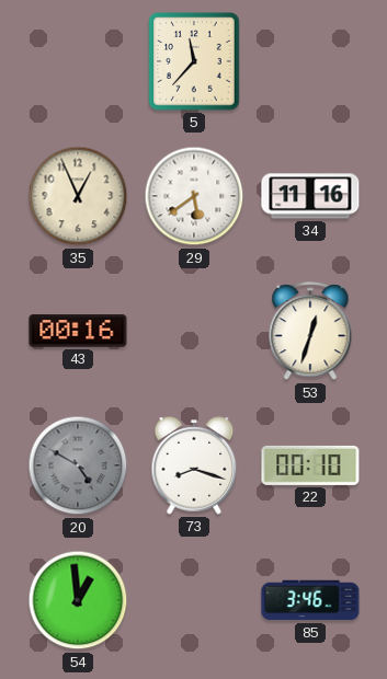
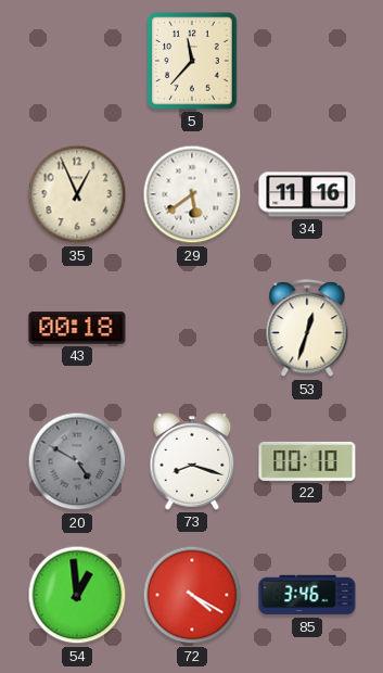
43: 00:16 -> 00:18 (77, 328)
72: none -> 4:20 (192, 595)
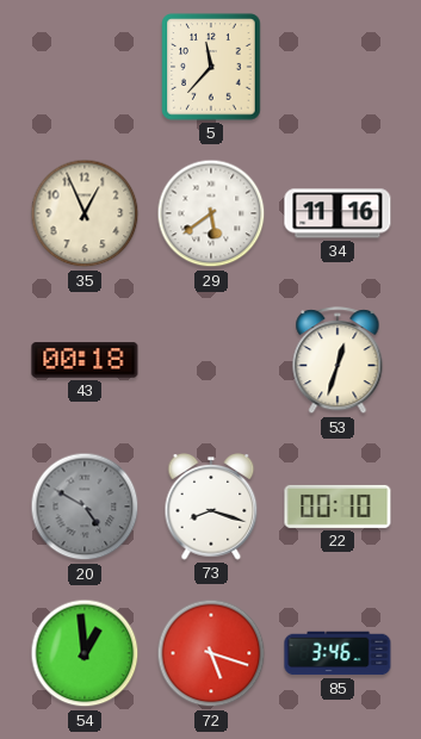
72: 4:20 -> 5:18 (211, 653)
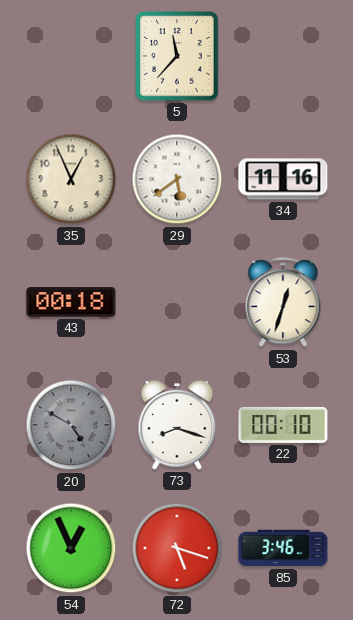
54: 12:59 -> 12:56 (71, 548)
